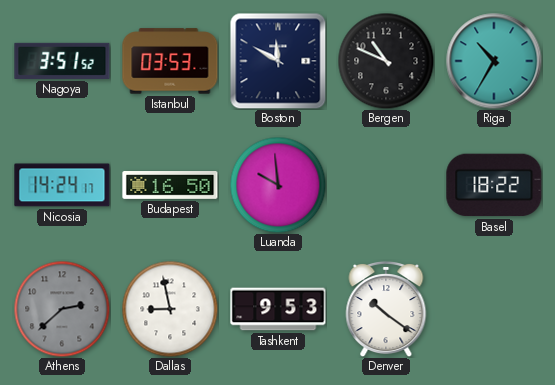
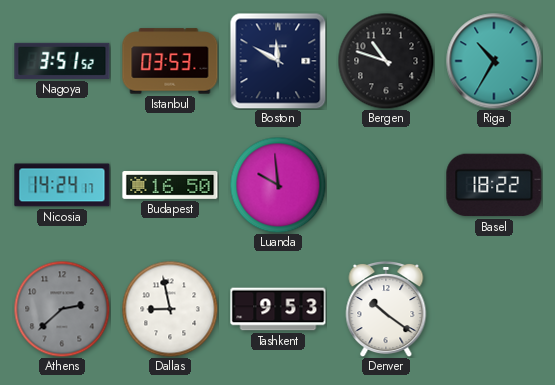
Bergen: 10:49 -> 10:48 (386, 61)
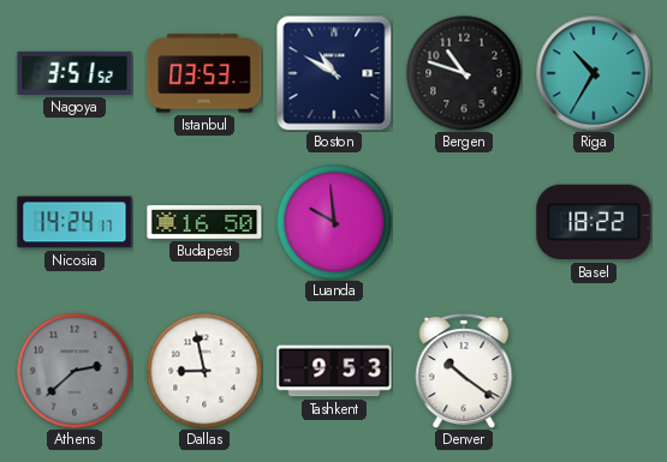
Boston: 11:50 -> 10:50 (334, 73)
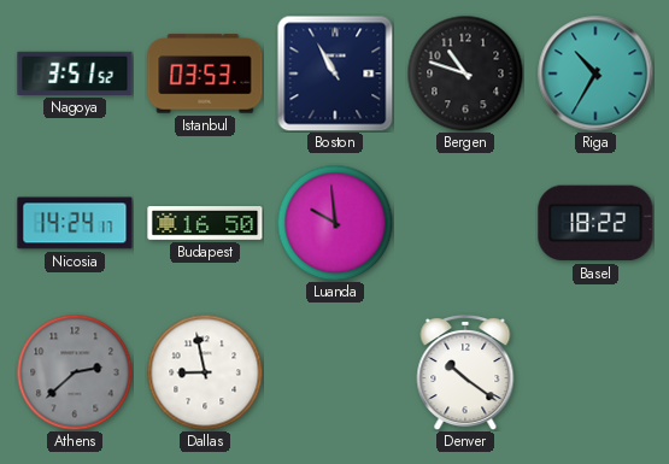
Boston: 10:50 -> 10:55 (335, 74)
Tashkent: 9:53 -> none (334, 371)
